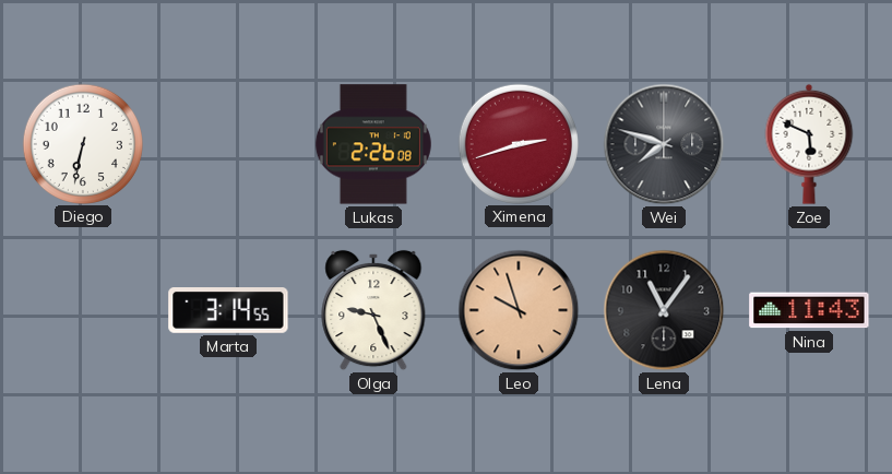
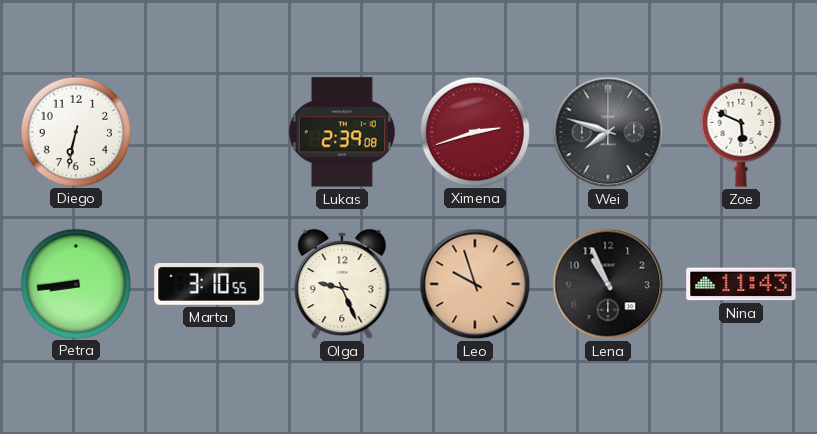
Lukas: 2:26 -> 2:39 (342, 132)
Petra: none -> 8:44 (75, 283)
Marta: 3:14 -> 3:10 (209, 285)
Lena: 11:06 -> 10:56 (608, 284)
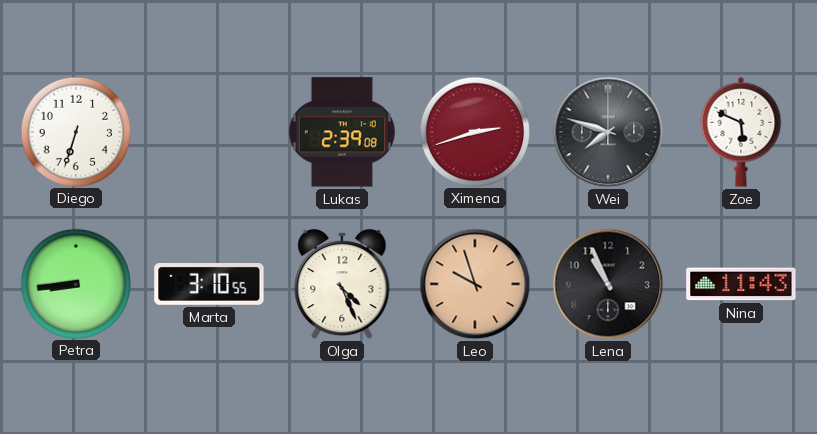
Diego: 6:32 -> 6:33 (75, 131)
Olga: 9:26 -> 4:26 (342, 284)
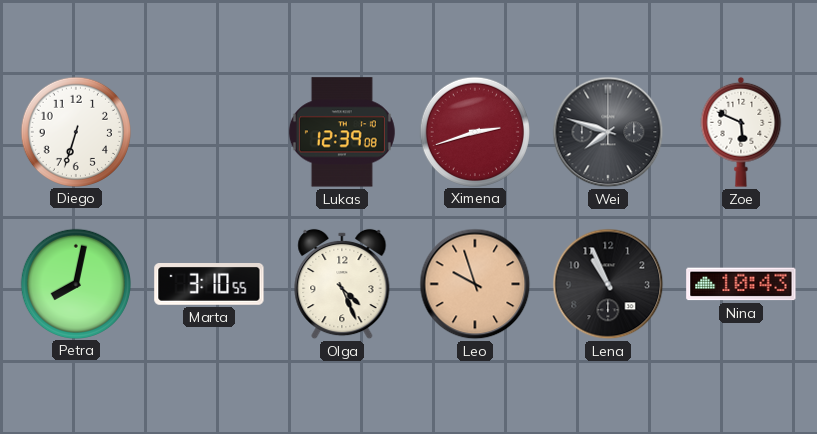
Lukas: 2:39 -> 12:39 (342, 132)
Petra: 8:44 -> 8:02 (75, 283)
Nina: 11:43 -> 10:43 (741, 284)
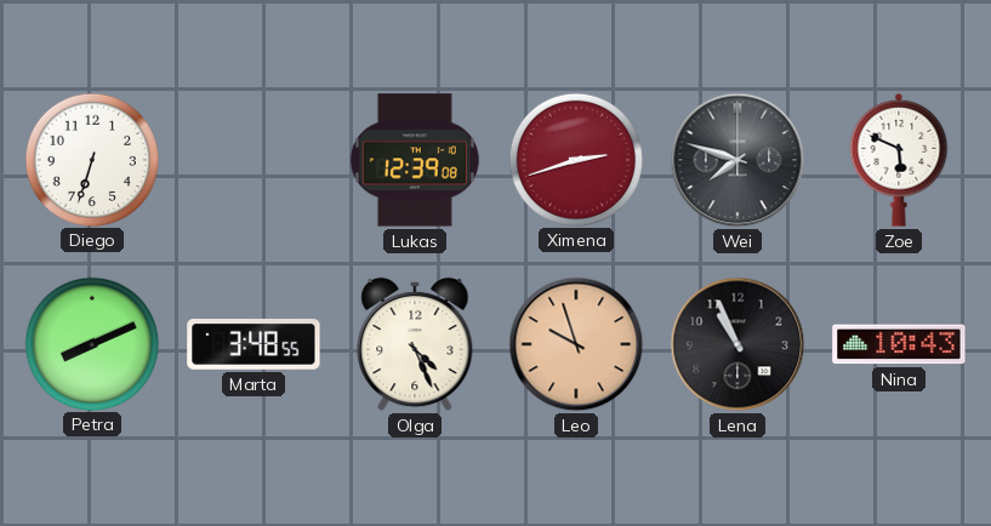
Petra: 8:02 -> 8:11 (91, 343)
Marta: 3:10 -> 3:48 (254, 345)
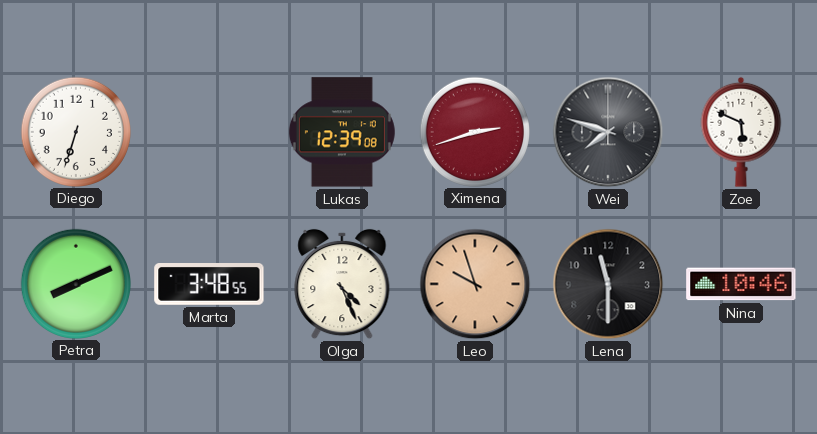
Lena: 10:56 -> 11:30 (608, 284)
Nina: 10:43 -> 10:46 (741, 284)
